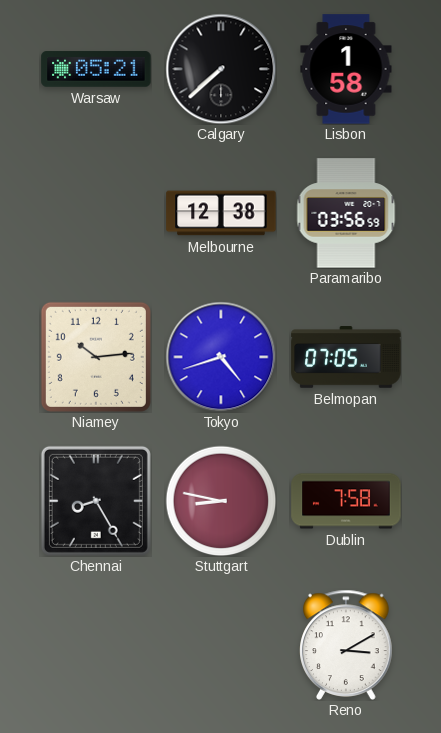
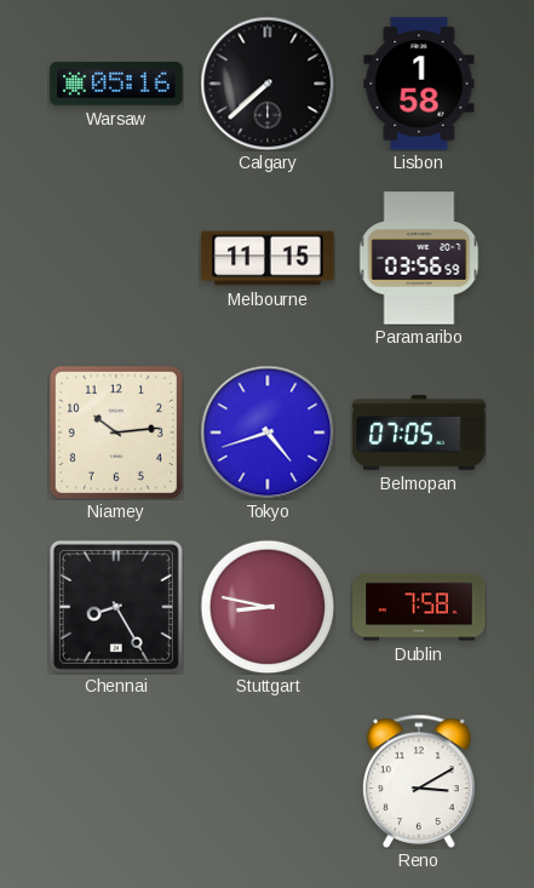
Warsaw: 05:21 -> 05:16 (116, 84)
Melbourne: 12:38 -> 11:15 (268, 258)
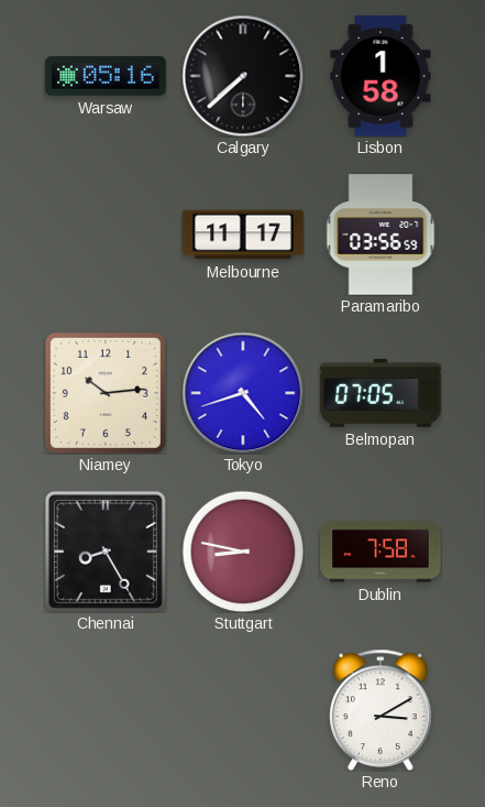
Melbourne: 11:15 -> 11:17 (243, 235)
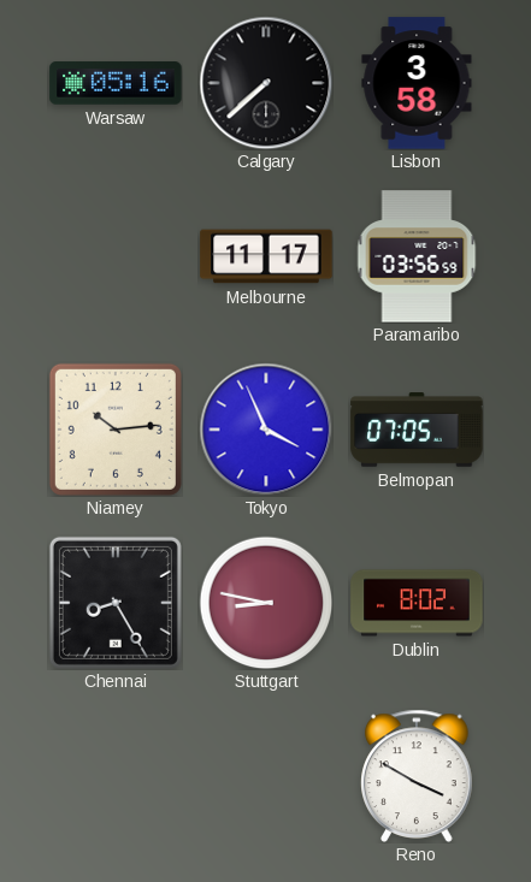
Lisbon: 1:58 -> 3:58 (417, 83)
Tokyo: 4:42 -> 3:56 (266, 430)
Dublin: 7:58 -> 8:02 (417, 603)
Reno: 3:10 -> 3:50 (417, 776)
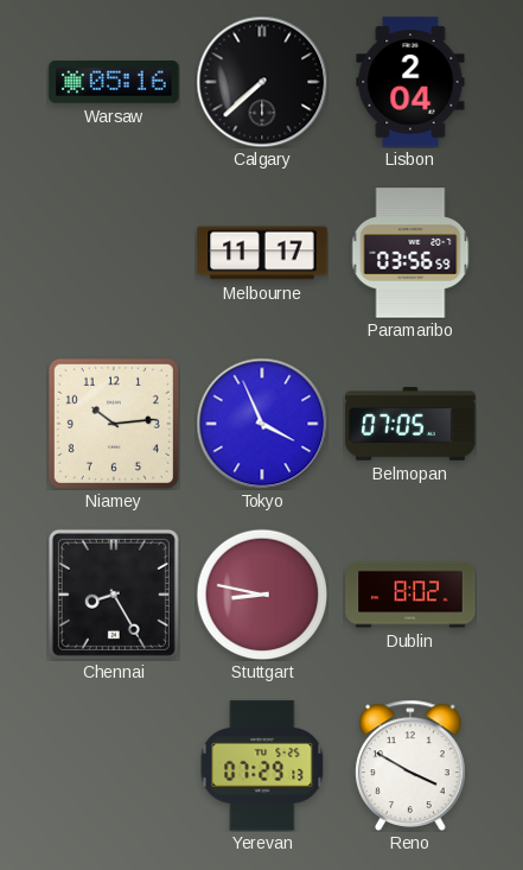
Lisbon: 3:58 -> 2:04 (410, 82)
Yerevan: none -> 07:29 (262, 766)
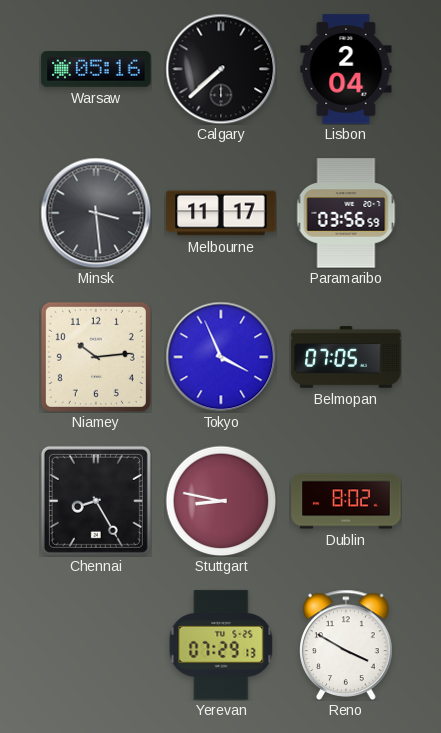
Minsk: none -> 3:29 (96, 213)
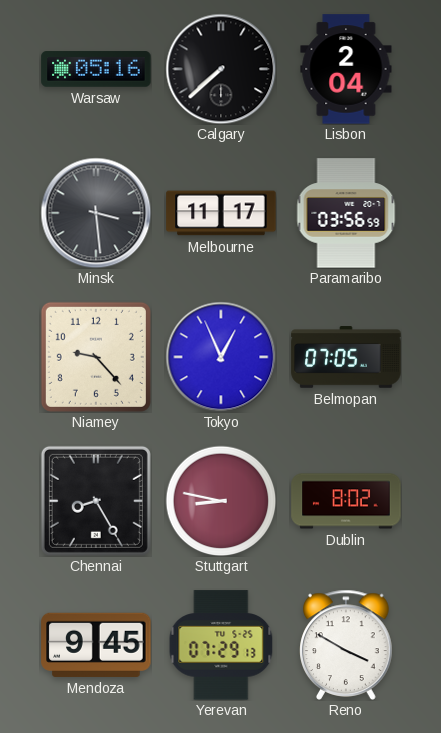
Niamey: 10:14 -> 9:23 (96, 357)
Tokyo: 3:56 -> 12:56 (221, 357)
Mendoza: none -> 9:45 (96, 645)
